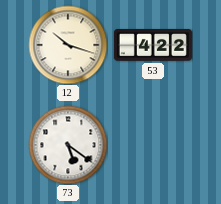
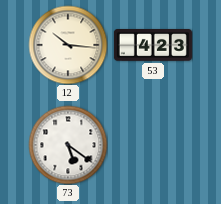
12: 10:18 -> 10:16 (68, 45)
53: 4:22 -> 4:23 (153, 46)
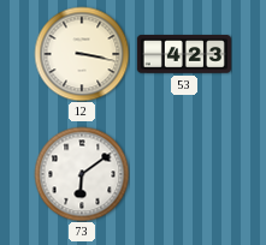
12: 10:16 -> 3:17 (82, 54)
73: 5:21 -> 6:09 (82, 174)
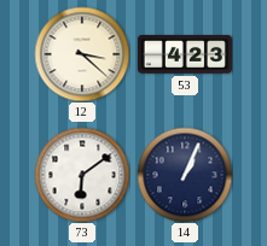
12: 3:17 -> 3:22 (82, 54)
14: none -> 1:04 (185, 175)
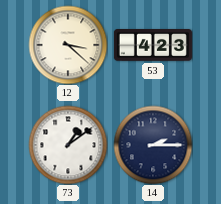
73: 6:09 -> 1:09 (68, 145)
14: 1:04 -> 2:15 (153, 145)
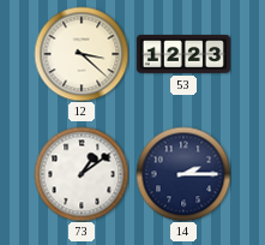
53: 4:23 -> 12:23 (183, 55)
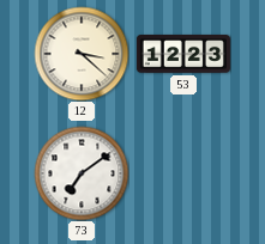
73: 1:09 -> 7:09 (82, 173)
14: 2:15 -> none (183, 174)
